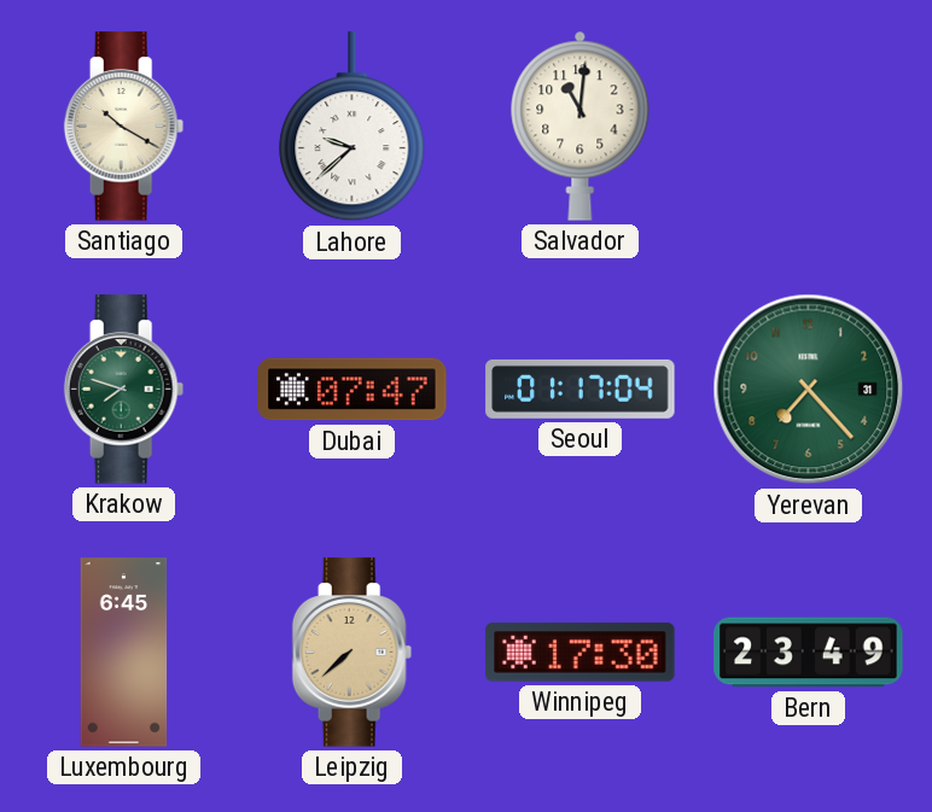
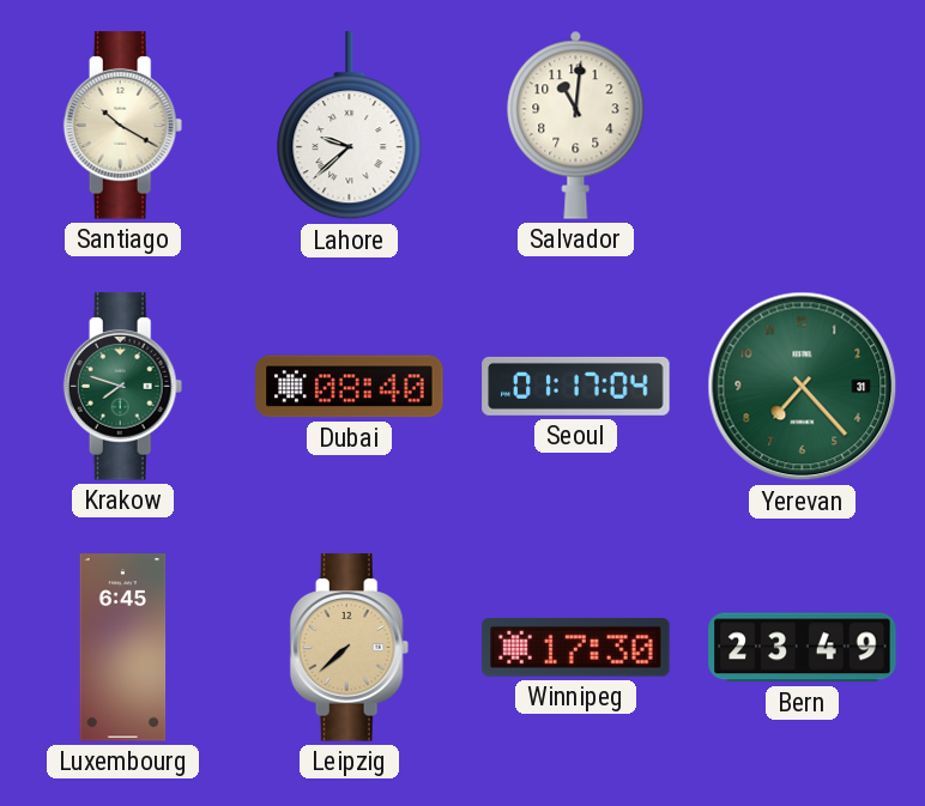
Dubai: 07:47 -> 08:40 (350, 387)
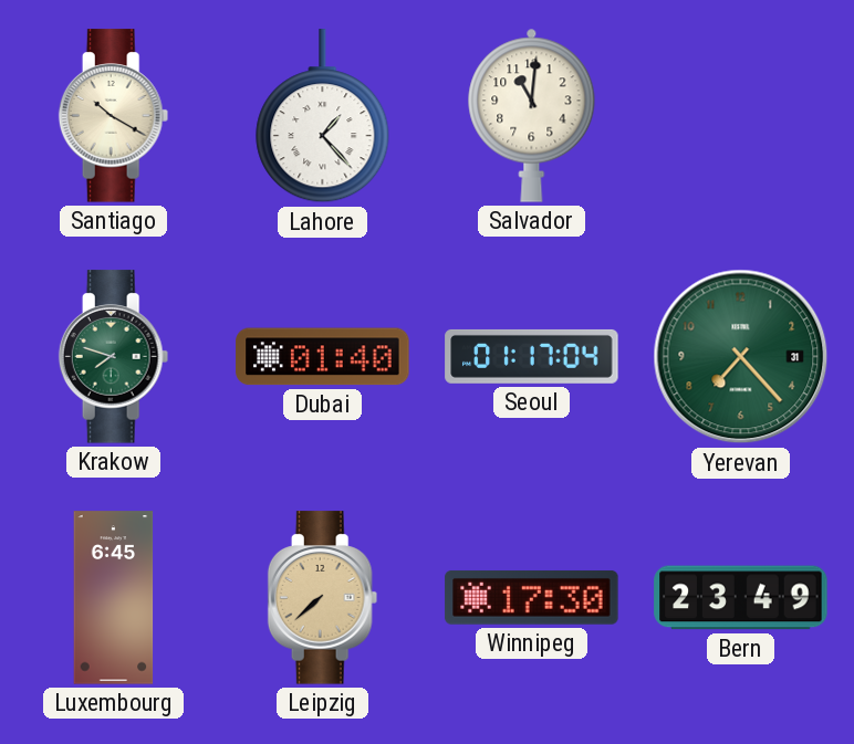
Lahore: 9:38 -> 1:23 (323, 116)
Dubai: 08:40 -> 01:40 (323, 357)
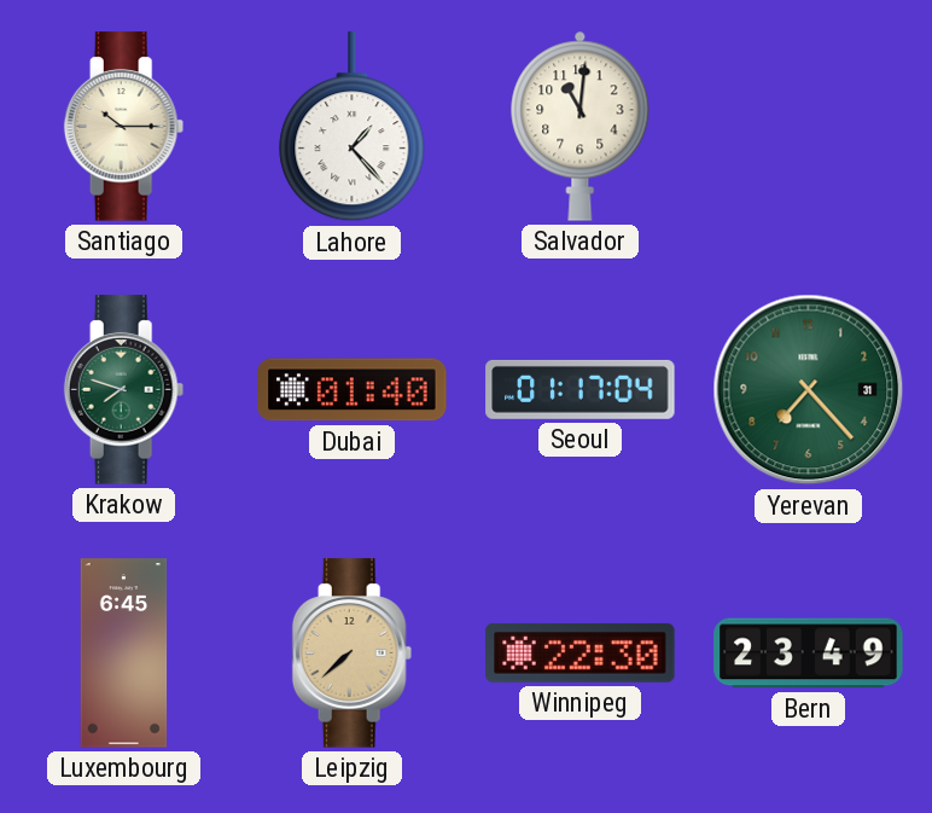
Santiago: 10:20 -> 10:15 (124, 127)
Winnipeg: 17:30 -> 22:30 (581, 654)
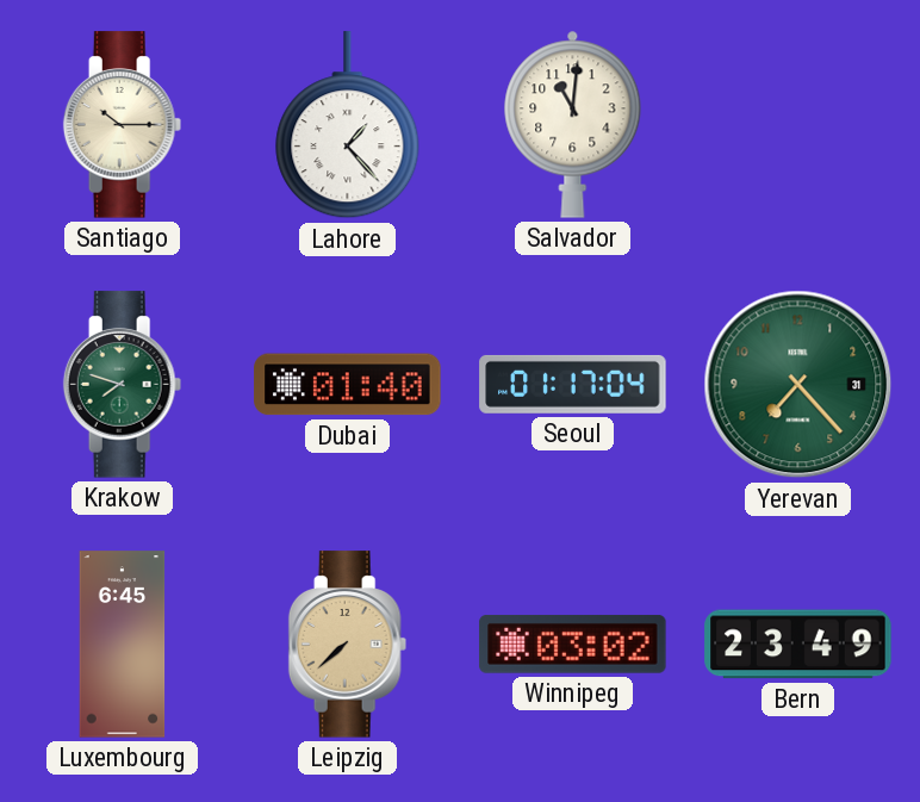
Winnipeg: 22:30 -> 03:02 (573, 645)
